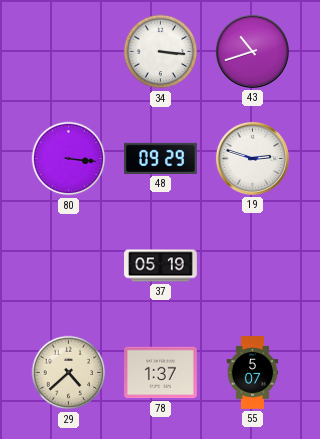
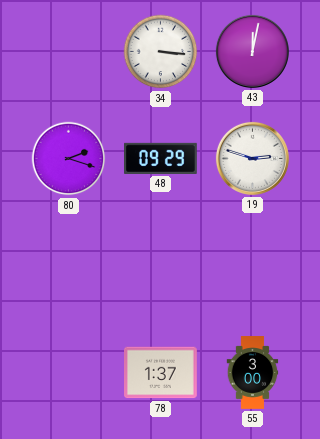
43: 10:42 -> 12:02 (252, 51)
80: 3:16 -> 2:18 (69, 159)
37: 05:19 -> none (161, 266)
29: 4:38 -> none (69, 373)
55: 5:07 -> 3:00 (253, 373)
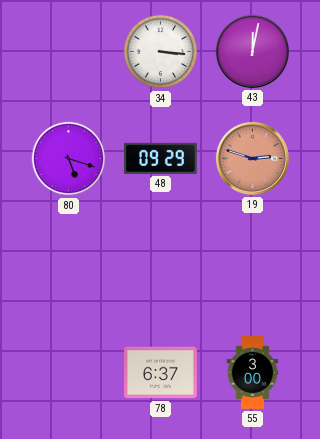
80: 2:18 -> 5:18 (69, 159)
19 dial: white -> salmon (252, 158)
78: 1:37 -> 6:37 (161, 373)
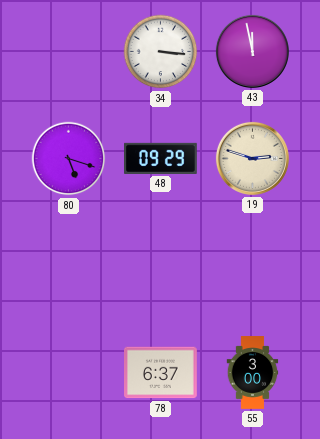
43: 12:02 -> 11:58 (252, 51)
19 dial: salmon -> cream (252, 158)
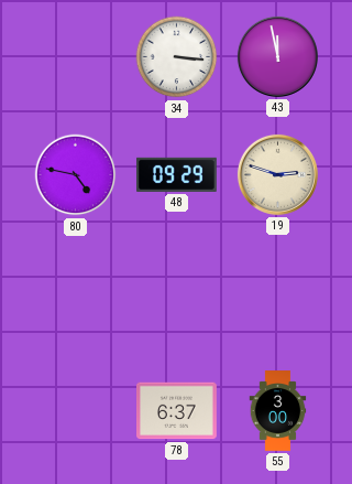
80: 5:18 -> 4:47 (76, 175)
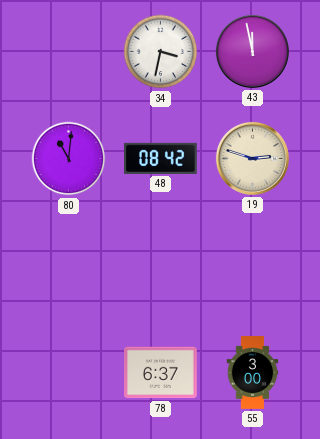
34: 3:16 -> 3:32 (161, 52)
80: 4:47 -> 11:01 (69, 159)
48: 09:29 -> 08:42 (161, 158)
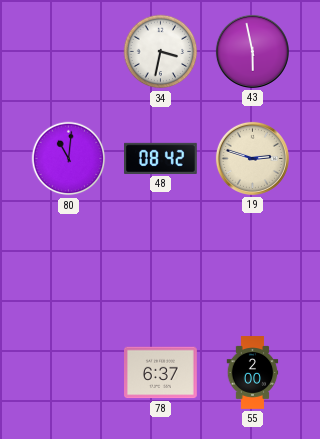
43: 11:58 -> 5:58 (252, 51)
55: 3:00 -> 2:00 (253, 373)
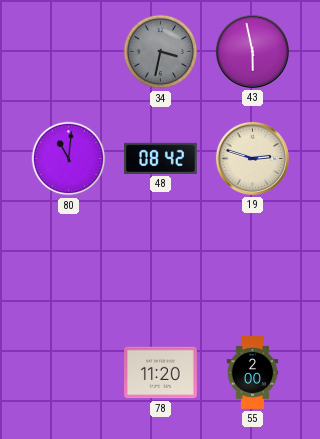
34 dial: white -> grey (161, 52)
78: 6:37 -> 11:20 (161, 373)
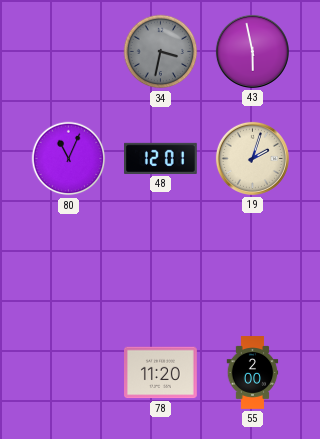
80: 11:01 -> 11:04 (69, 159)
48: 08:42 -> 12:01 (161, 158)
19: 2:48 -> 2:03 (252, 158)
